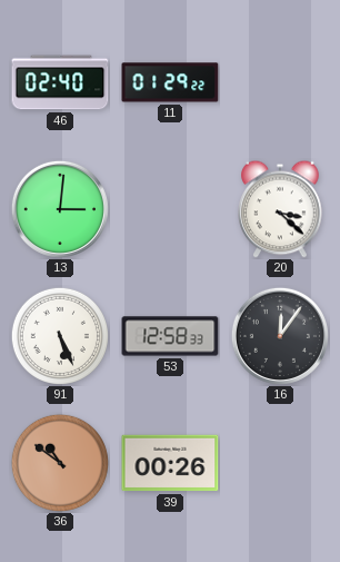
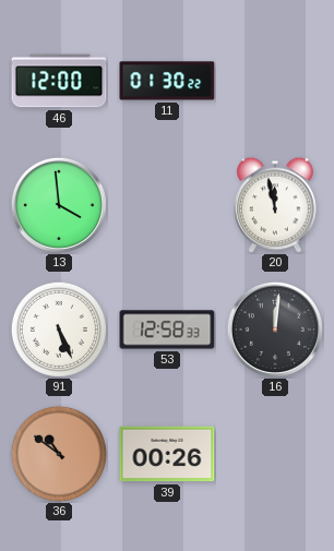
46: 02:40 -> 12:00 (59, 81)
11: 01:29 -> 01:30 (167, 81)
13: 3:01 -> 3:59 (59, 205)
20: 3:22 -> 11:58 (275, 205)
16: 12:06 -> 12:01 (275, 330)
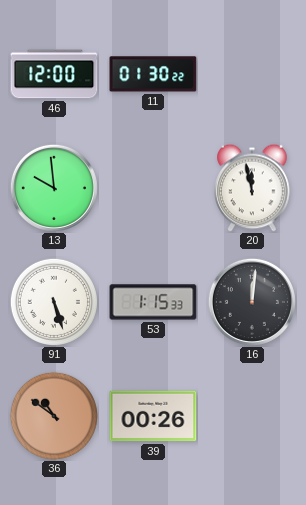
13: 3:59 -> 9:59 (54, 188)
91: 5:26 -> 5:27 (54, 302)
53: 12:58 -> 1:15 (153, 302)
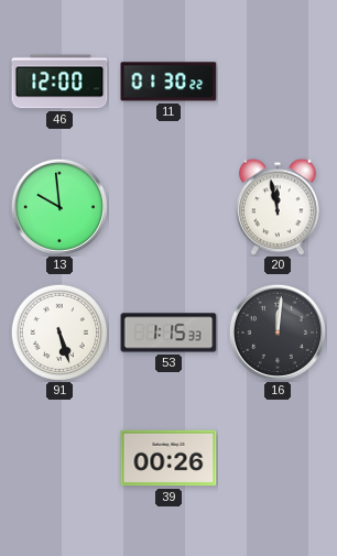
36: 10:51 -> none (54, 416)
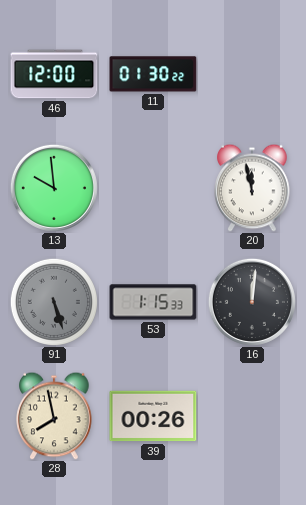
91 dial: white -> grey (54, 302)
28: none -> 7:58 (54, 416)
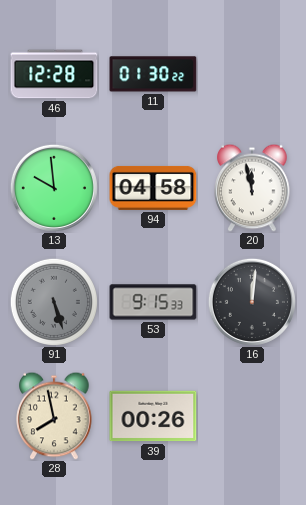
46: 12:00 -> 12:28 (54, 74)
94: none -> 04:58 (153, 188)
53: 1:15 -> 9:15 (153, 302)
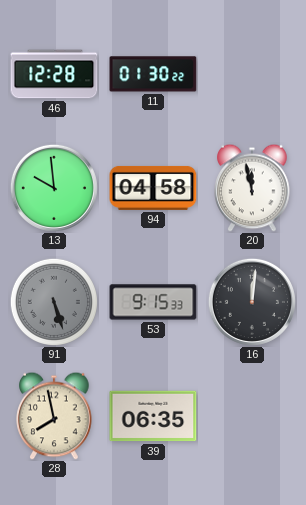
39: 00:26 -> 06:35 (153, 416)
